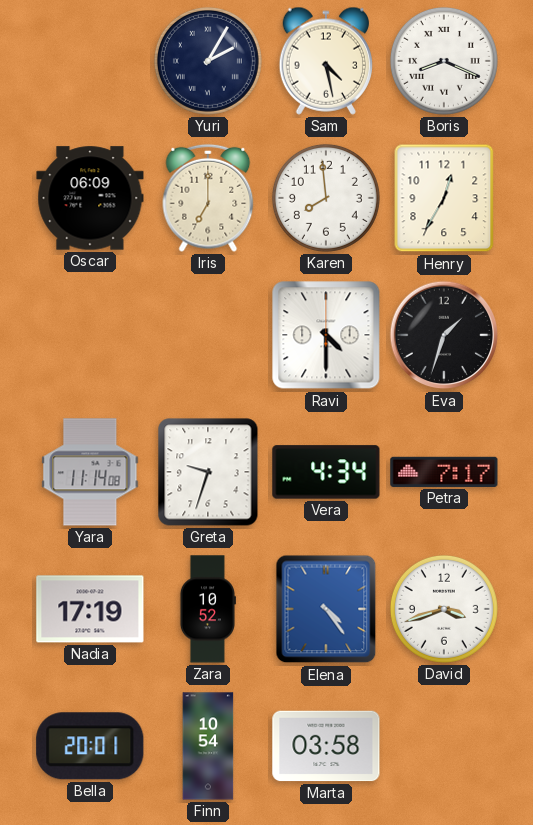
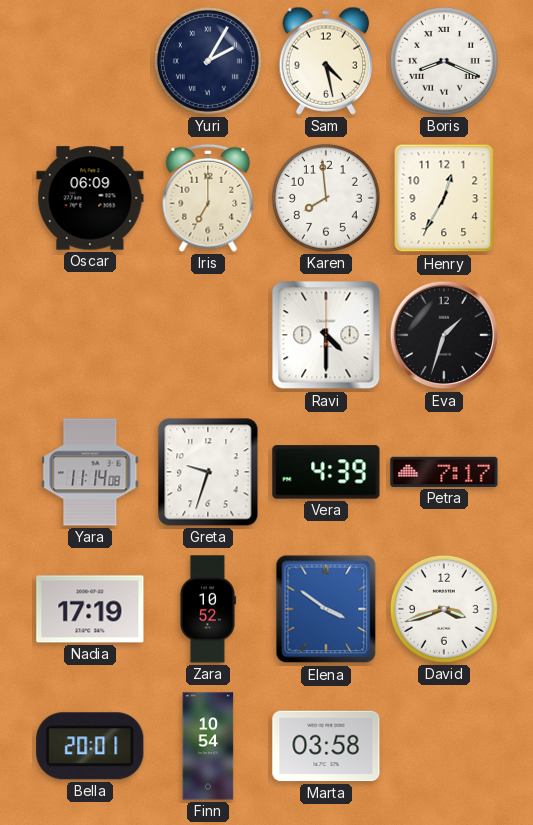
Vera: 4:34 -> 4:39 (326, 472)
Elena: 4:24 -> 3:51 (326, 609)
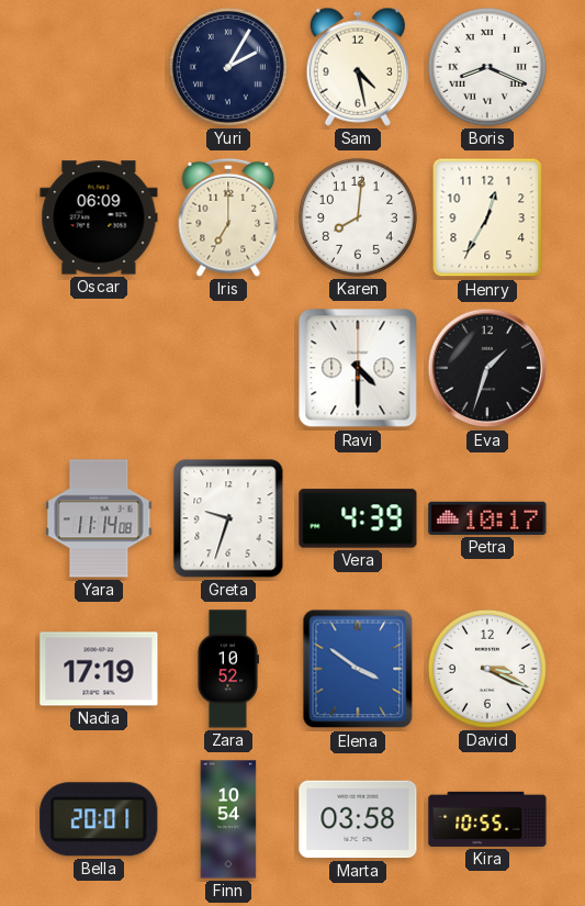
Karen: 7:59 -> 8:01 (358, 217)
Petra: 7:17 -> 10:17 (487, 518)
David: 3:42 -> 3:19 (487, 669)
Kira: none -> 10:55 (487, 819)
